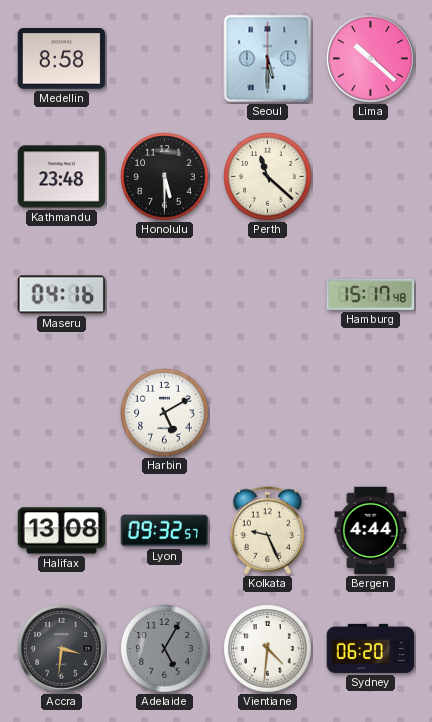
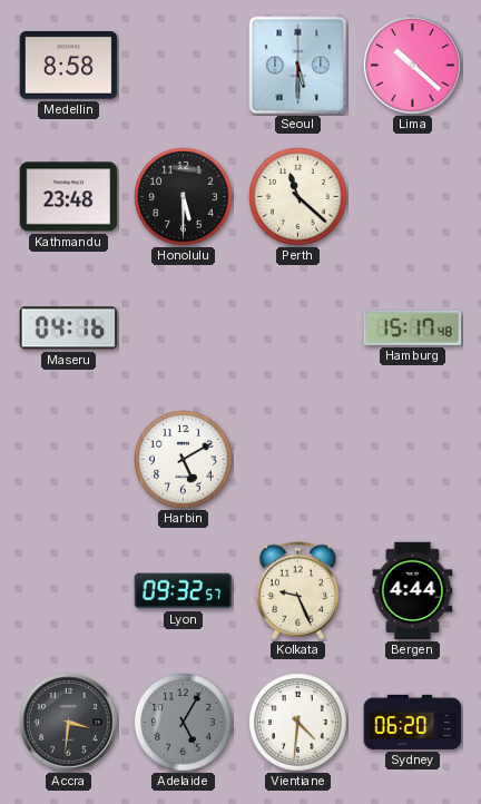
Halifax: 13:08 -> none (62, 531)
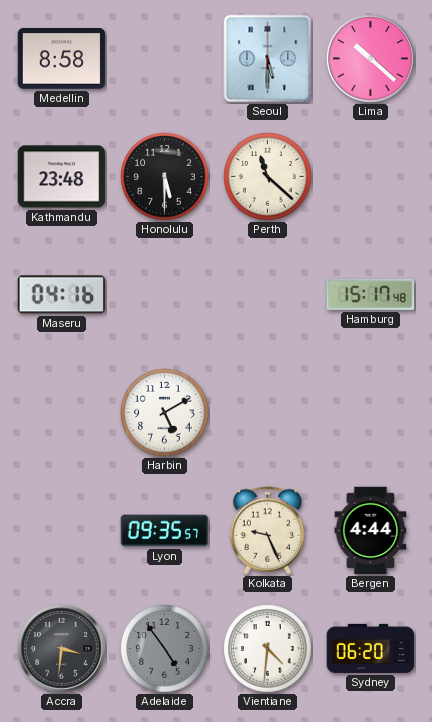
Lyon: 09:32 -> 09:35 (165, 531)
Adelaide: 5:05 -> 4:54 (165, 649)
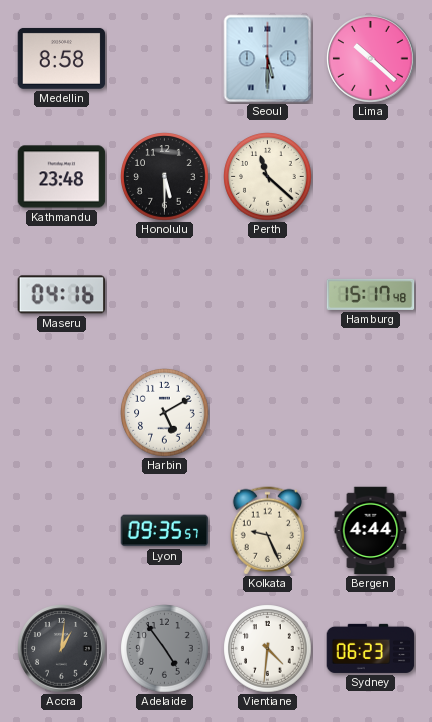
Accra: 3:31 -> 1:01 (62, 649)
Sydney: 06:20 -> 06:23 (371, 648)
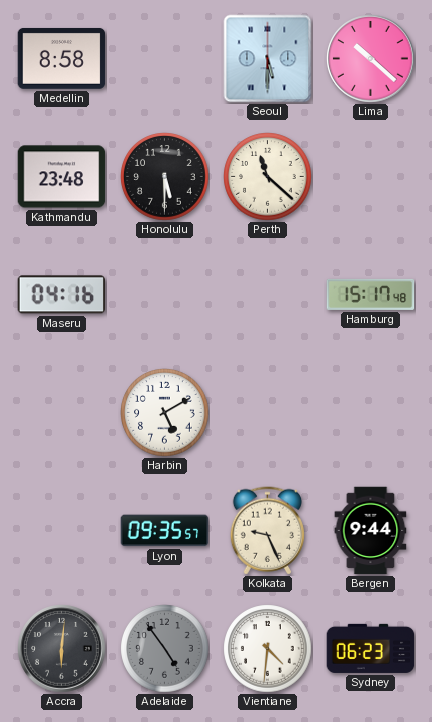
Bergen: 4:44 -> 9:44 (371, 531)
Accra: 1:01 -> 6:01 (62, 649)
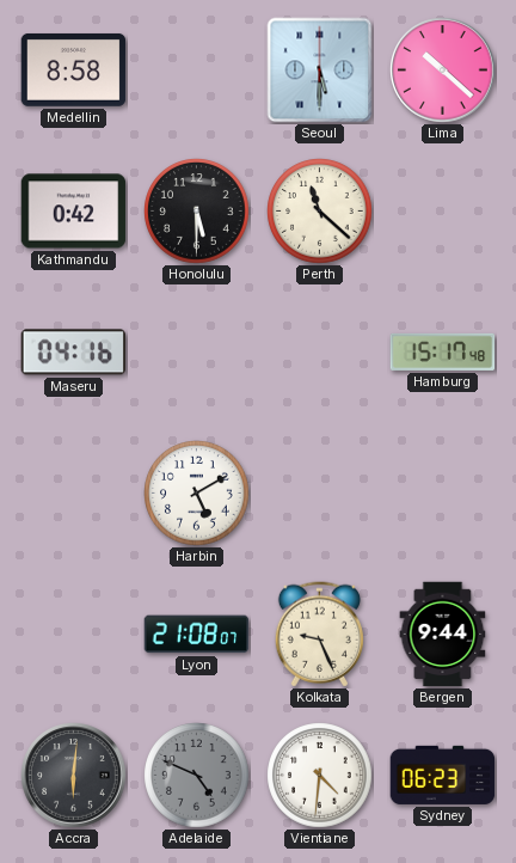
Kathmandu: 23:48 -> 0:42 (74, 212)
Lyon: 09:35 -> 21:08 (197, 635)
Adelaide: 4:54 -> 4:49 (197, 776)
